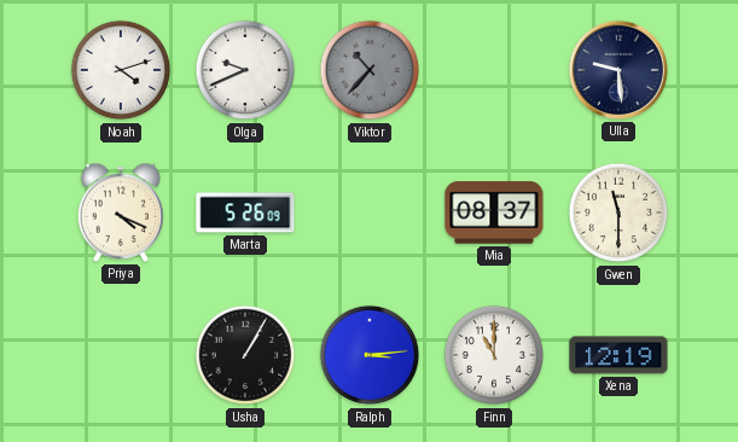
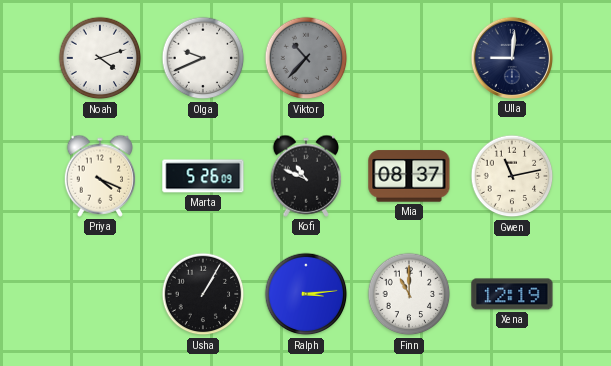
Ulla: 9:29 -> 9:01 (512, 58)
Kofi: none -> 10:49 (306, 176)
Gwen: 11:30 -> 11:13 (512, 176)
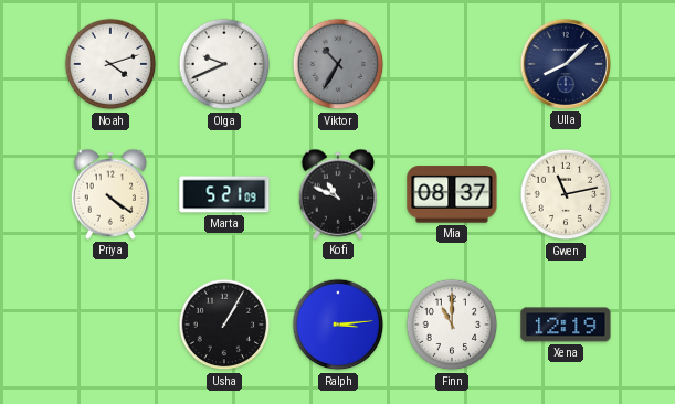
Viktor: 10:37 -> 10:35 (338, 64)
Ulla: 9:01 -> 8:08 (566, 64)
Priya: 4:19 -> 4:21 (110, 194)
Marta: 5:26 -> 5:21 (224, 194)
